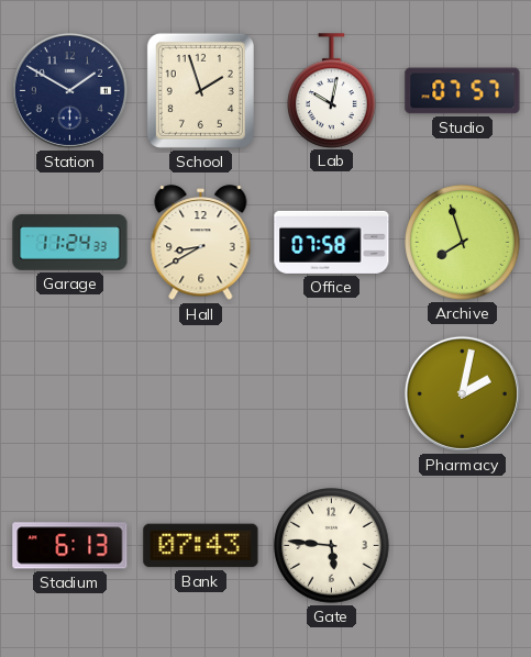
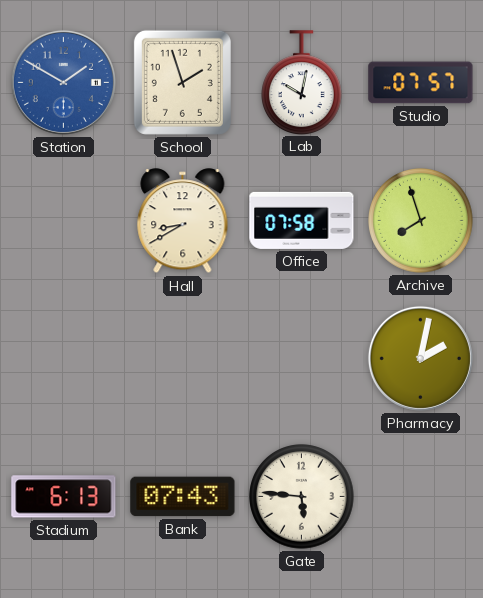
Station dial: navy -> blue (63, 82)
Garage: 11:24 -> none (70, 243)
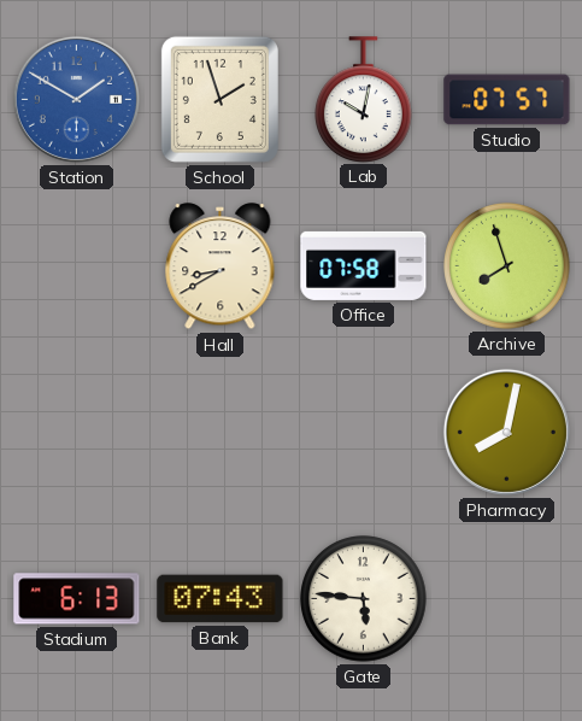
Pharmacy: 2:02 -> 8:02 (506, 432)
